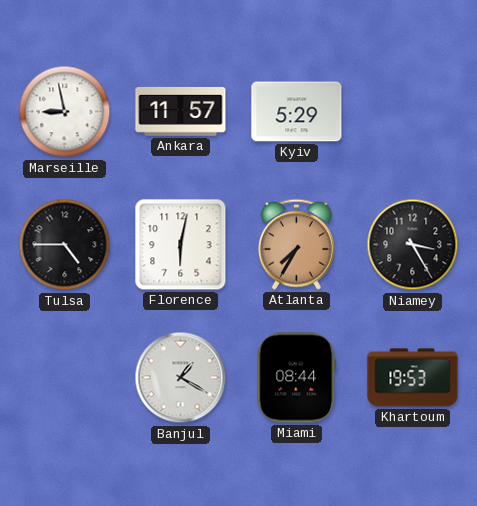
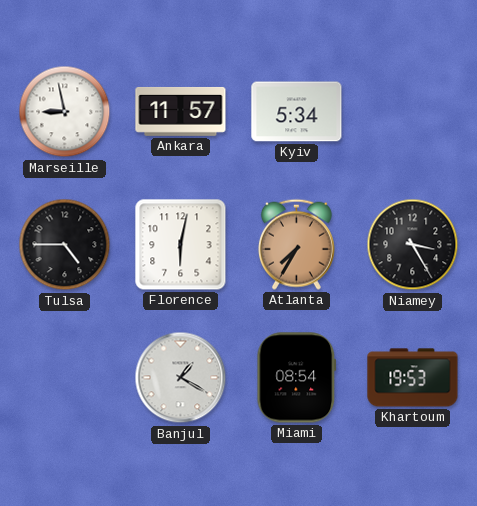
Kyiv: 5:29 -> 5:34 (297, 112)
Miami: 08:44 -> 08:54 (297, 378)
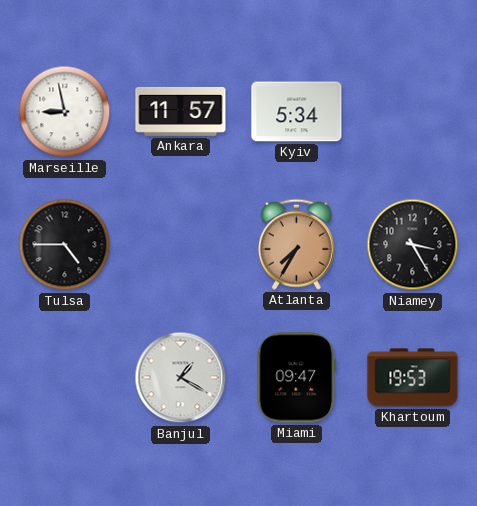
Florence: 6:02 -> none (181, 245)
Miami: 08:54 -> 09:47 (297, 378)
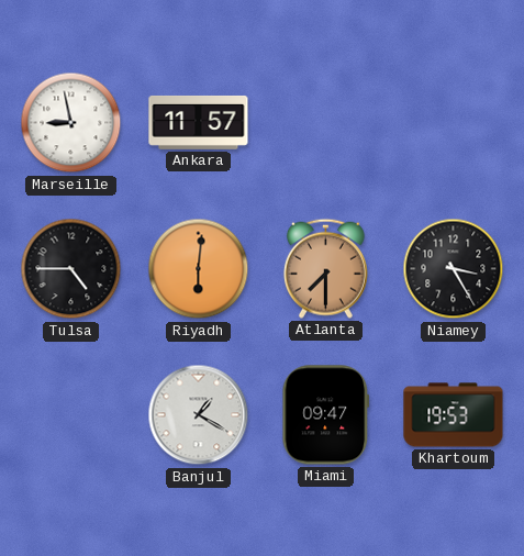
Kyiv: 5:34 -> none (297, 112)
Riyadh: none -> 6:01 (199, 269)
Atlanta: 7:35 -> 7:30 (325, 268)
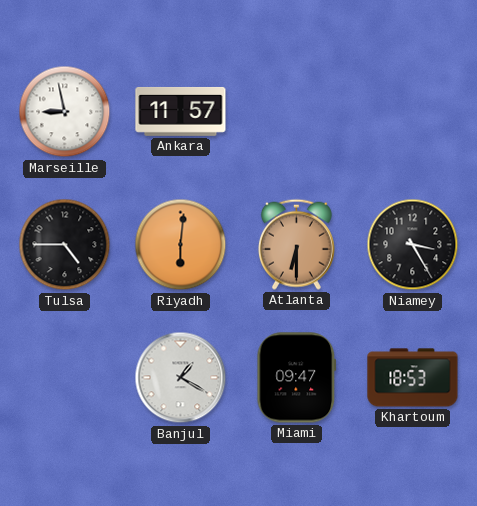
Atlanta: 7:30 -> 6:30 (296, 244)
Khartoum: 19:53 -> 18:53 (413, 378)
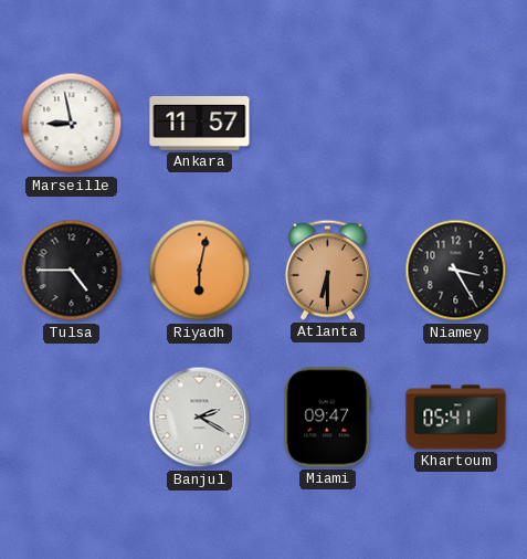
Riyadh: 6:01 -> 6:02 (200, 271)
Banjul: 1:20 -> 2:20 (200, 418)
Khartoum: 18:53 -> 05:41 (456, 418)
